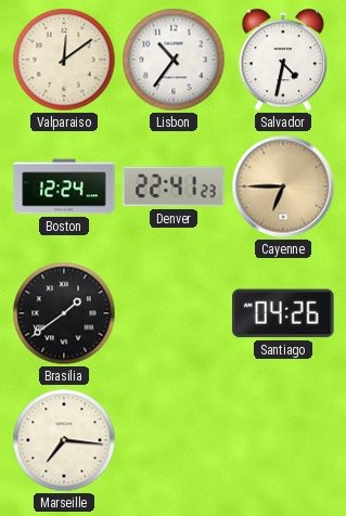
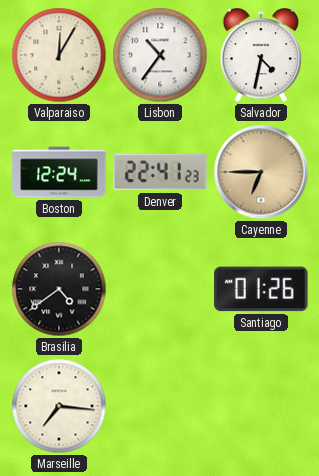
Valparaiso: 12:09 -> 12:05 (59, 55)
Brasilia: 1:39 -> 4:39 (59, 289)
Santiago: 04:26 -> 01:26 (261, 289)
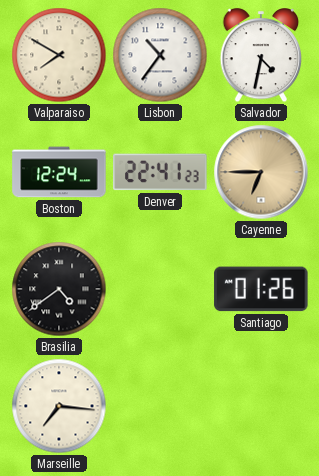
Valparaiso: 12:05 -> 7:50 (59, 55)
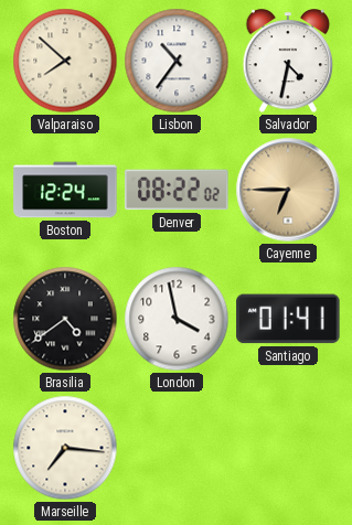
Valparaiso: 7:50 -> 7:52 (65, 61)
Denver: 22:41 -> 08:22 (177, 190)
London: none -> 3:58 (177, 319)
Santiago: 01:26 -> 01:41 (288, 319)
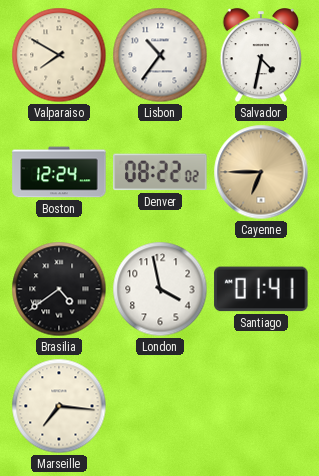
Valparaiso: 7:52 -> 7:50 (59, 55)
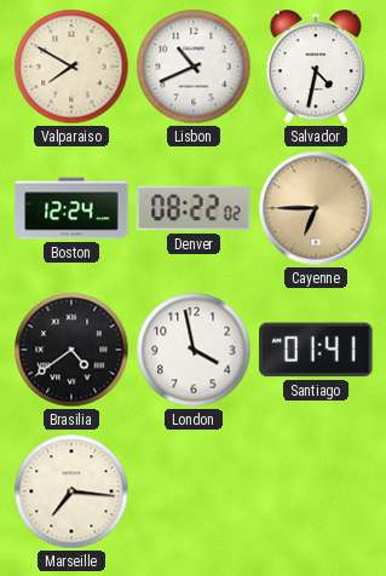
Lisbon: 10:36 -> 10:41 (194, 67)
